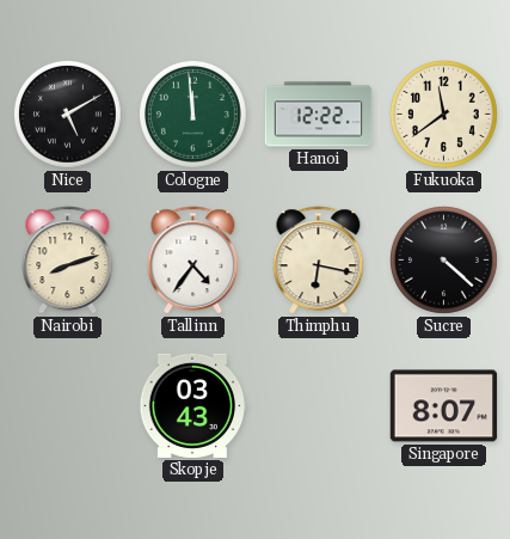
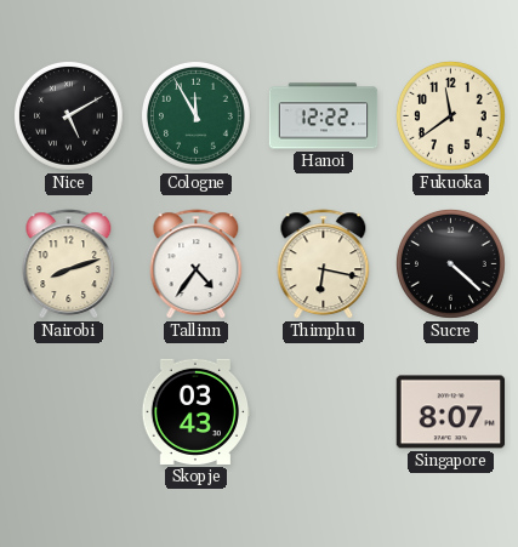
Cologne: 11:59 -> 11:55 (197, 116)
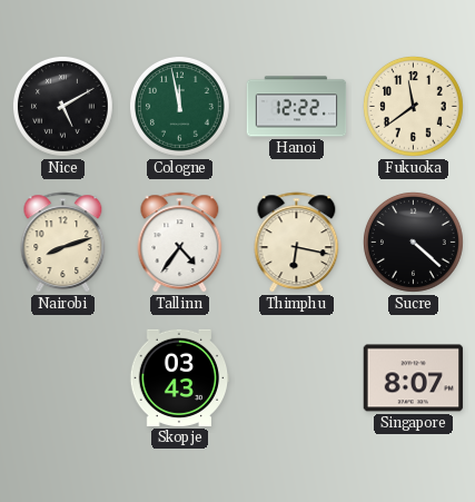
Cologne: 11:55 -> 11:58 (180, 107)
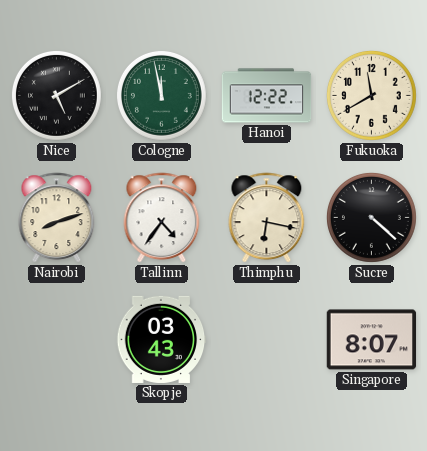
Fukuoka: 11:39 -> 11:40 (372, 96)
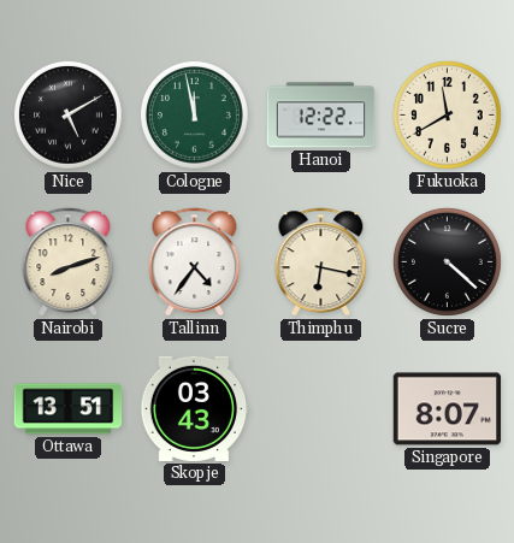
Ottawa: none -> 13:51 (69, 409)
